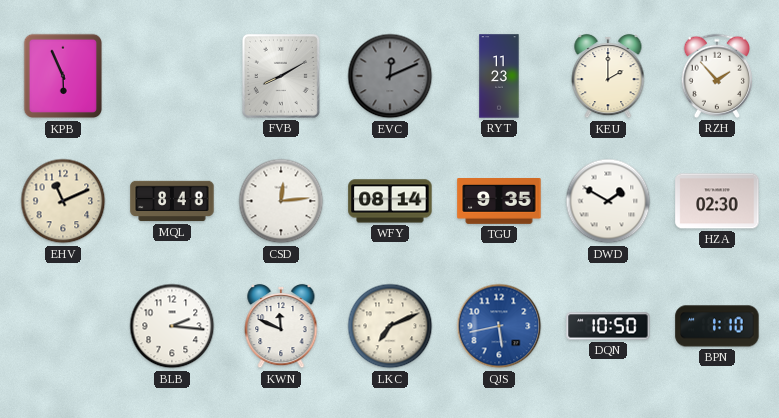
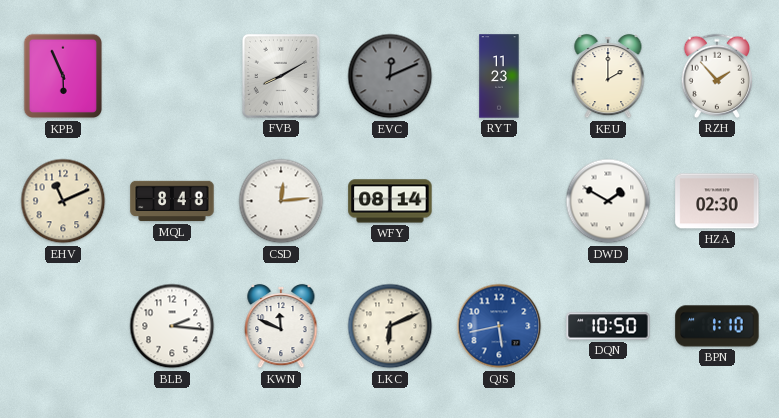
TGU: 9:35 -> none (499, 202)
LKC: 7:11 -> 6:11 (390, 326)
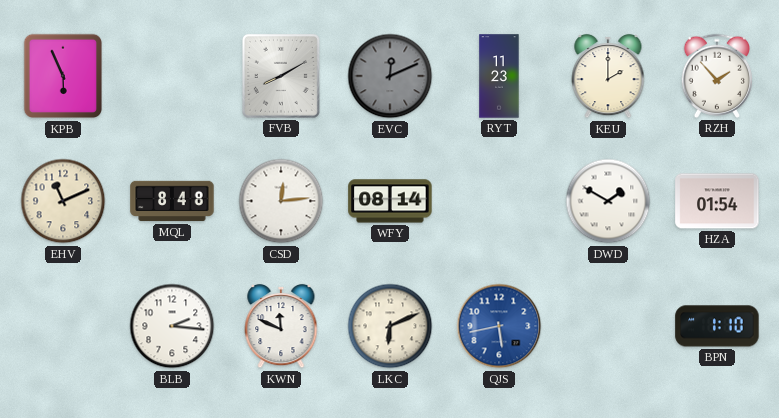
HZA: 02:30 -> 01:54 (717, 201)
DQN: 10:50 -> none (608, 326)
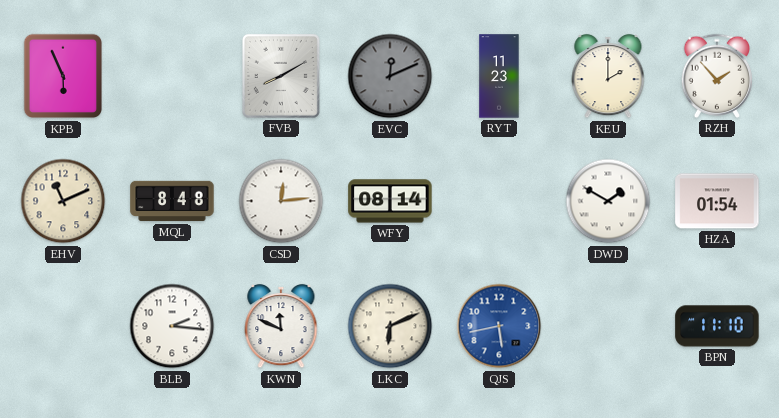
BPN: 1:10 -> 11:10 (717, 326)
